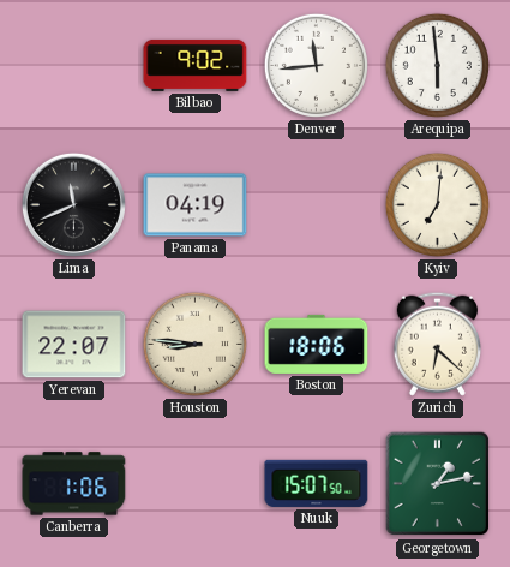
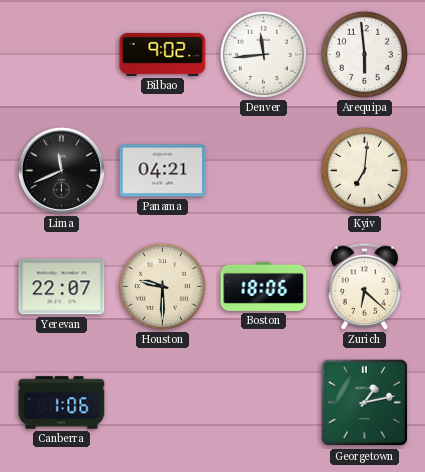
Panama: 04:19 -> 04:21 (163, 171)
Houston: 8:46 -> 9:30 (162, 286)
Nuuk: 15:07 -> none (317, 483)
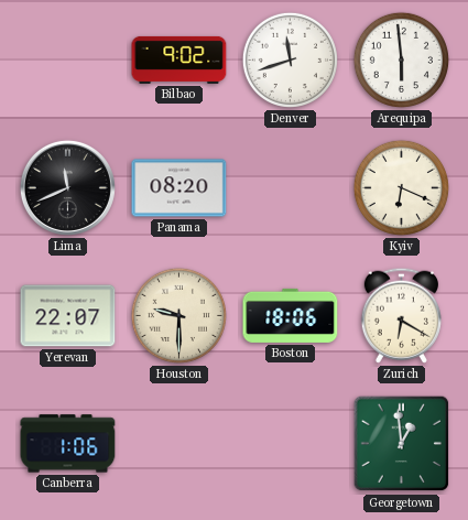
Denver: 11:44 -> 11:42 (290, 59)
Panama: 04:21 -> 08:20 (179, 188)
Kyiv: 7:01 -> 6:19 (401, 187)
Zurich: 6:22 -> 6:20 (401, 315)
Georgetown: 1:13 -> 12:59 (402, 444)
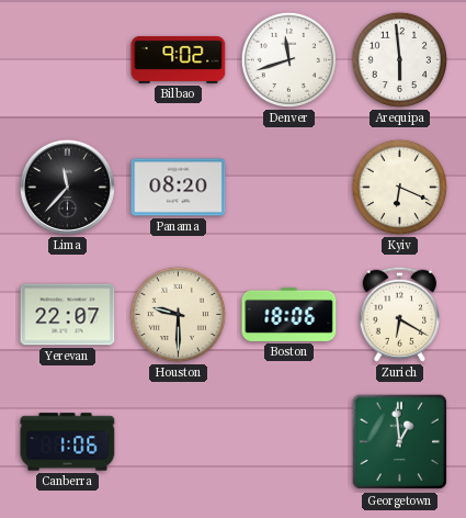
Lima: 11:41 -> 11:37 (67, 187)
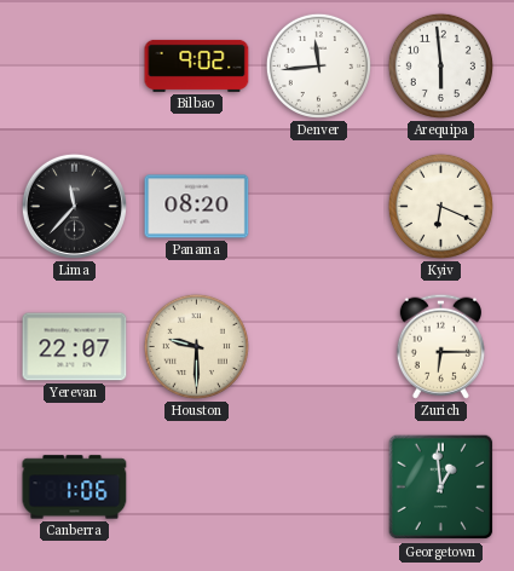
Denver: 11:42 -> 11:44 (318, 65)
Boston: 18:06 -> none (289, 314)
Zurich: 6:20 -> 6:15 (440, 346)
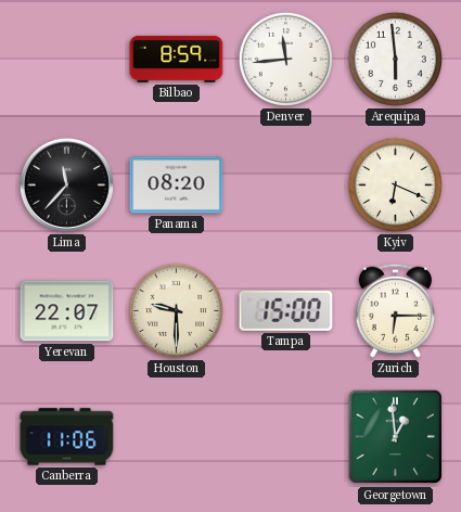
Bilbao: 9:02 -> 8:59 (177, 59)
Tampa: none -> 15:00 (286, 310)
Canberra: 1:06 -> 11:06 (67, 437)
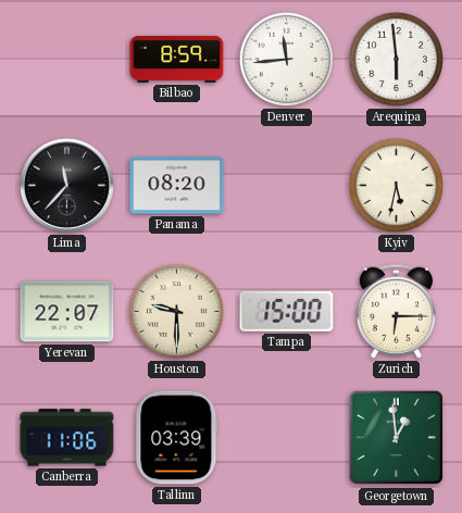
Kyiv: 6:19 -> 5:32 (396, 185)
Tallinn: none -> 03:39 (177, 438)
